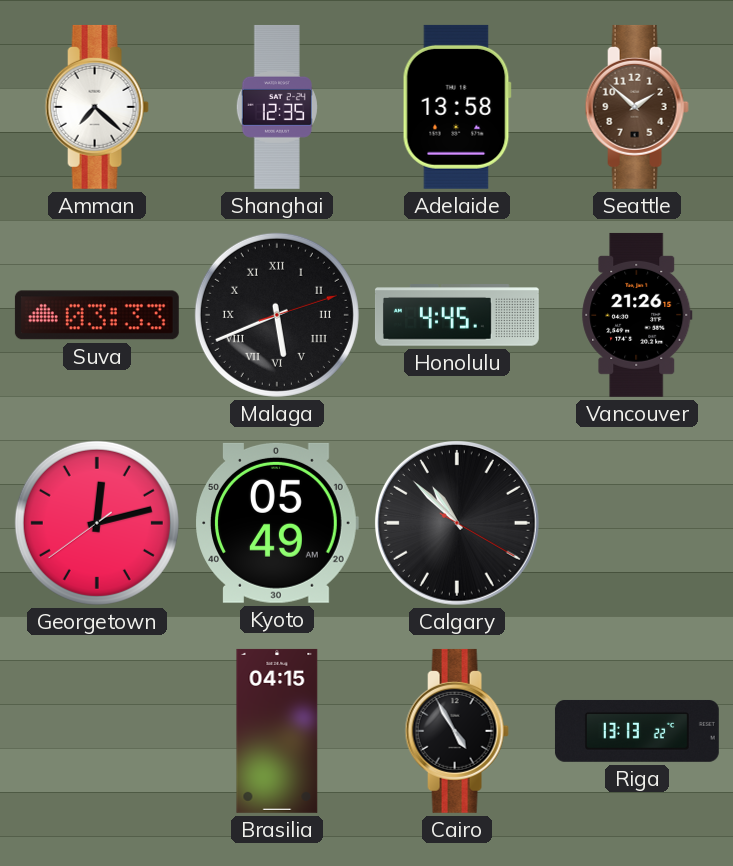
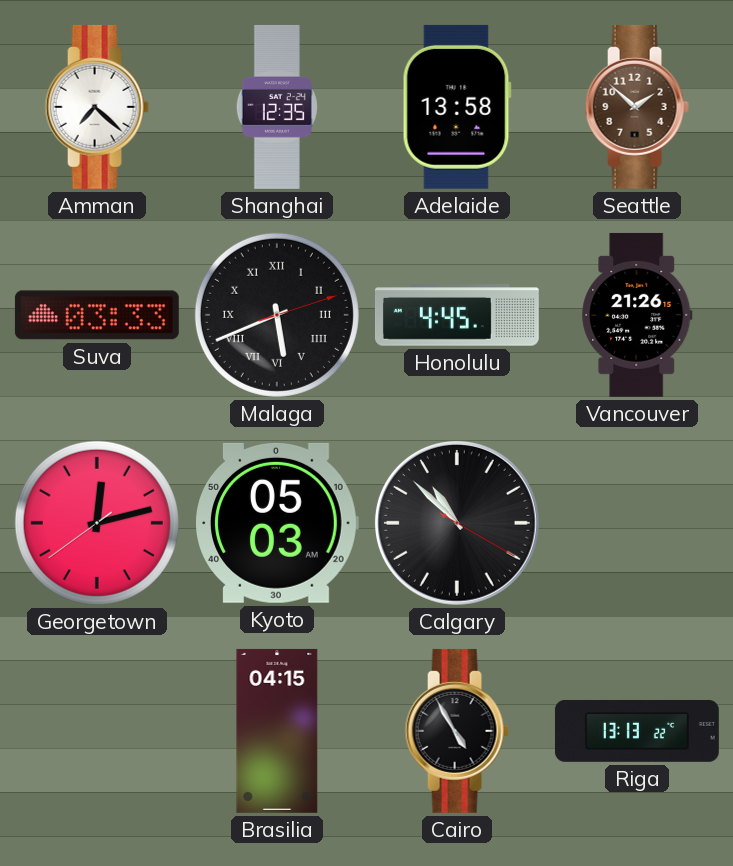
Kyoto: 05:49 -> 05:03 (277, 523)
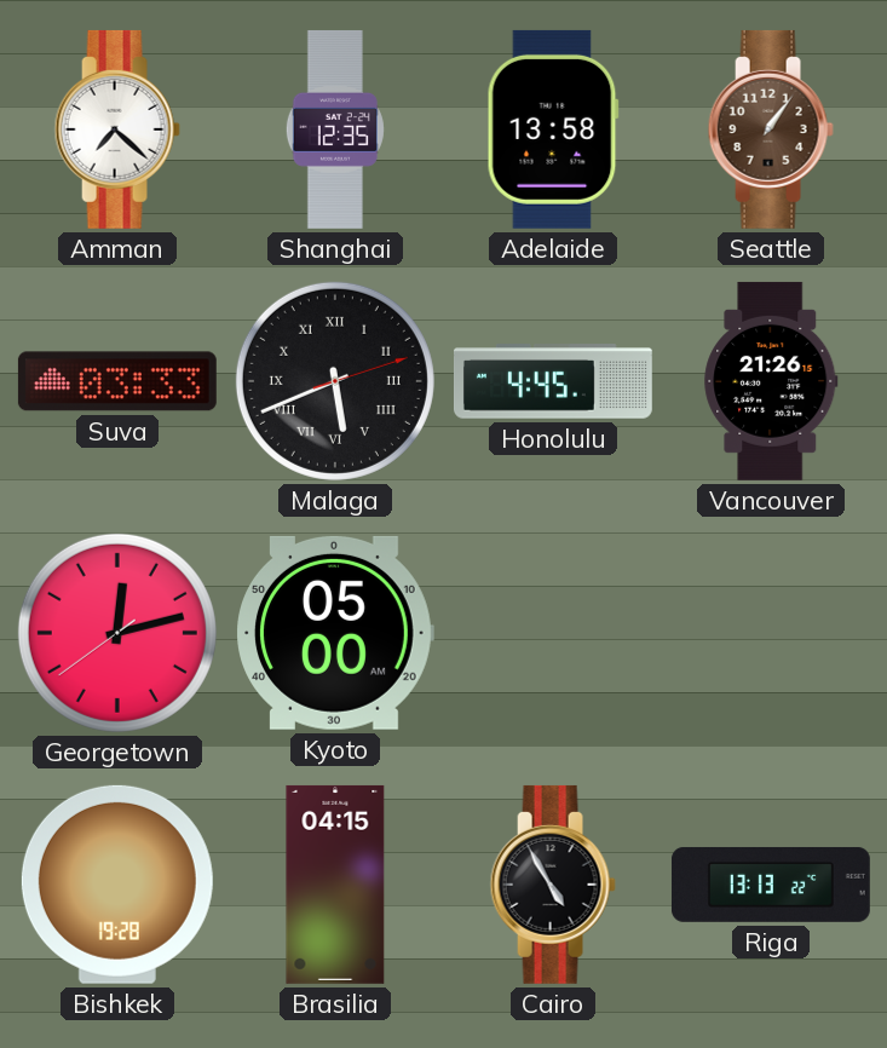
Seattle: 1:52 -> 1:06 (771, 129)
Kyoto: 05:03 -> 05:00 (335, 633)
Calgary: 10:52 -> none (457, 523)
Bishkek: none -> 19:28 (117, 885)
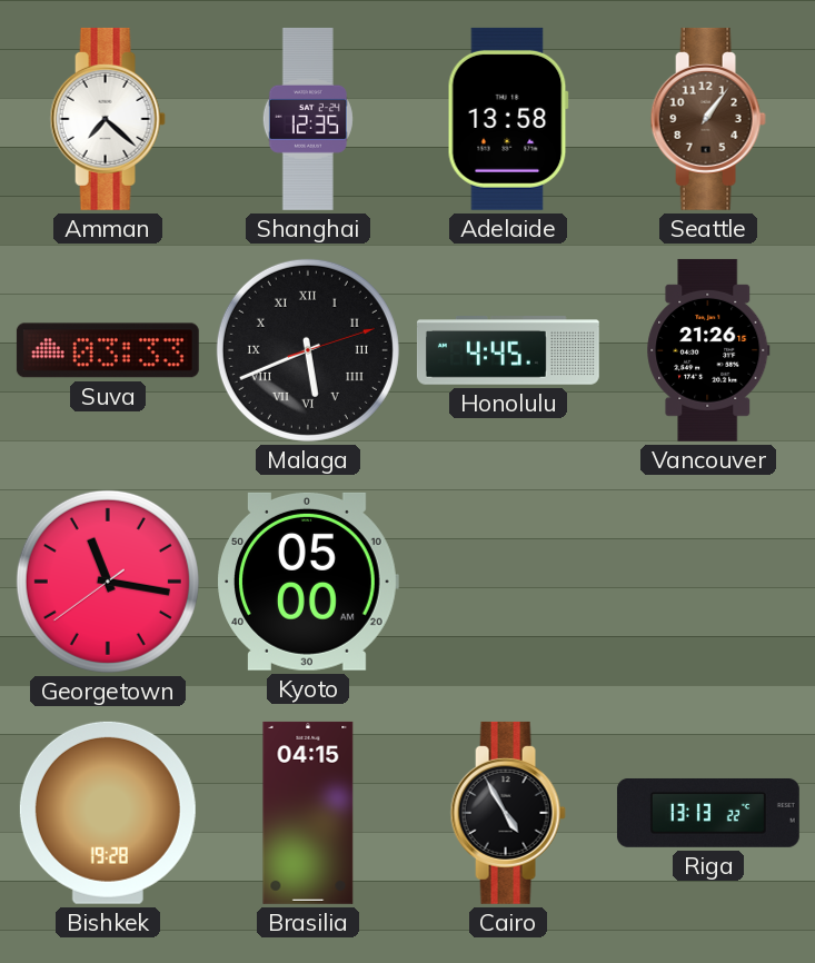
Georgetown: 12:12 -> 11:16 (108, 582)
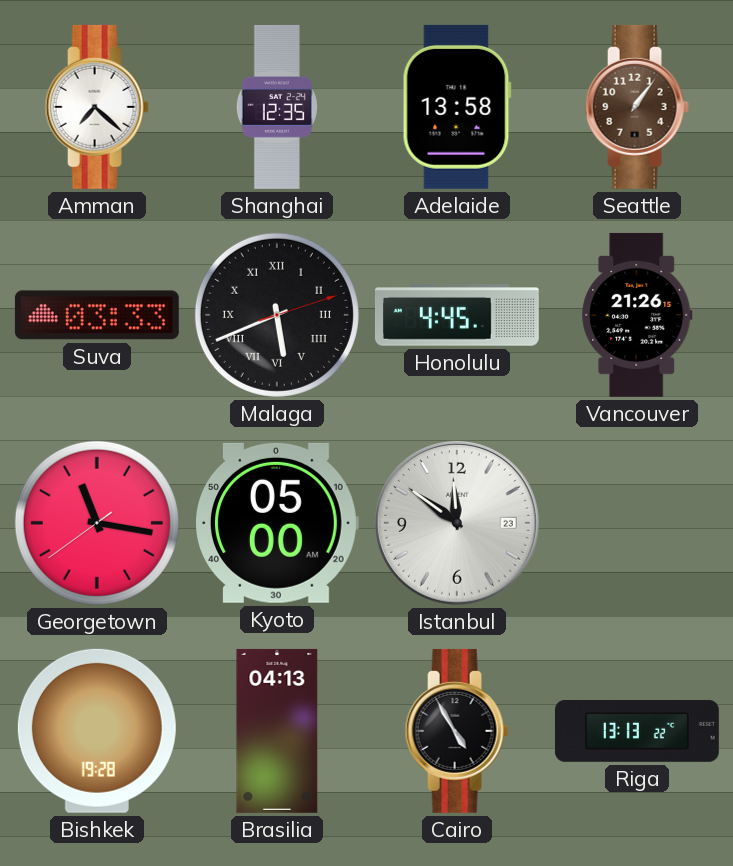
Istanbul: none -> 11:51 (457, 523)
Brasilia: 04:15 -> 04:13 (277, 731)
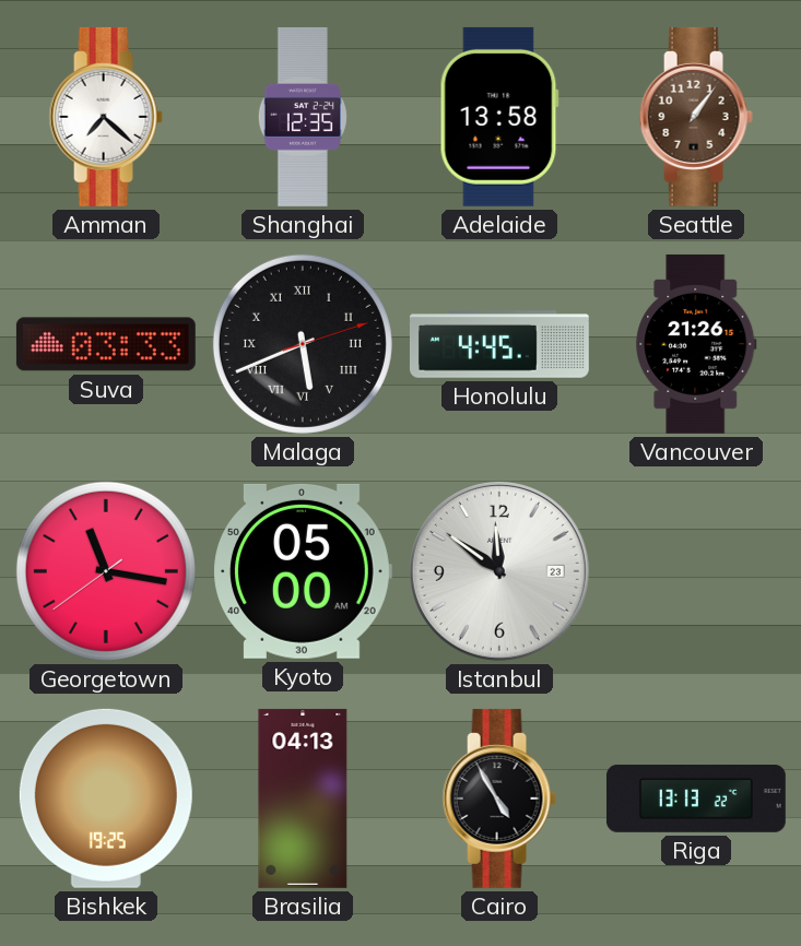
Bishkek: 19:28 -> 19:25 (106, 799)
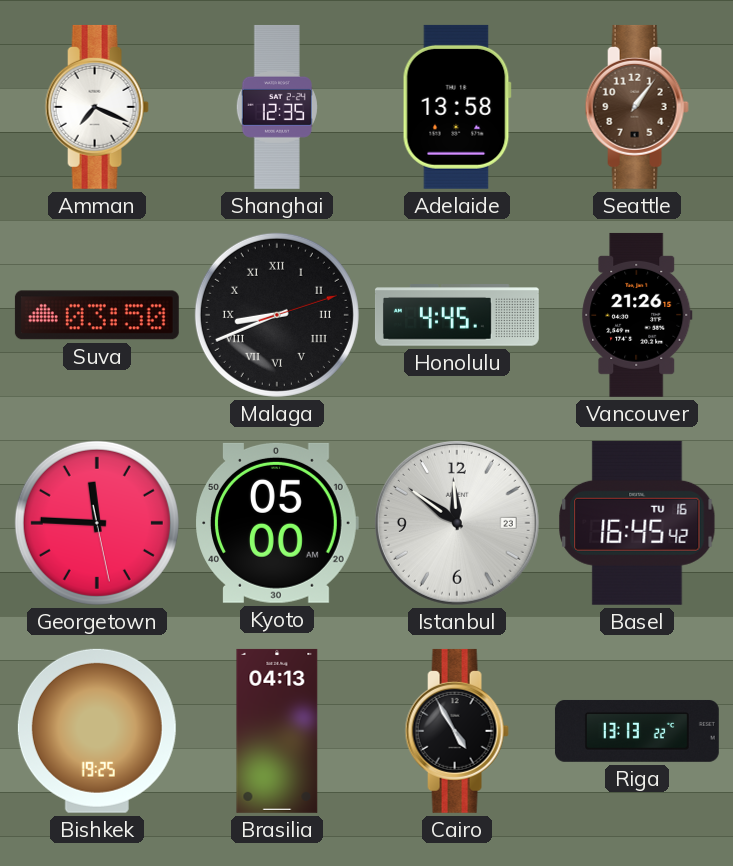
Amman: 7:22 -> 7:19 (97, 107)
Suva: 03:33 -> 03:50 (97, 315)
Malaga: 5:41 -> 8:41 (277, 315)
Georgetown: 11:16 -> 11:45 (97, 523)
Basel: none -> 16:45 (637, 523)
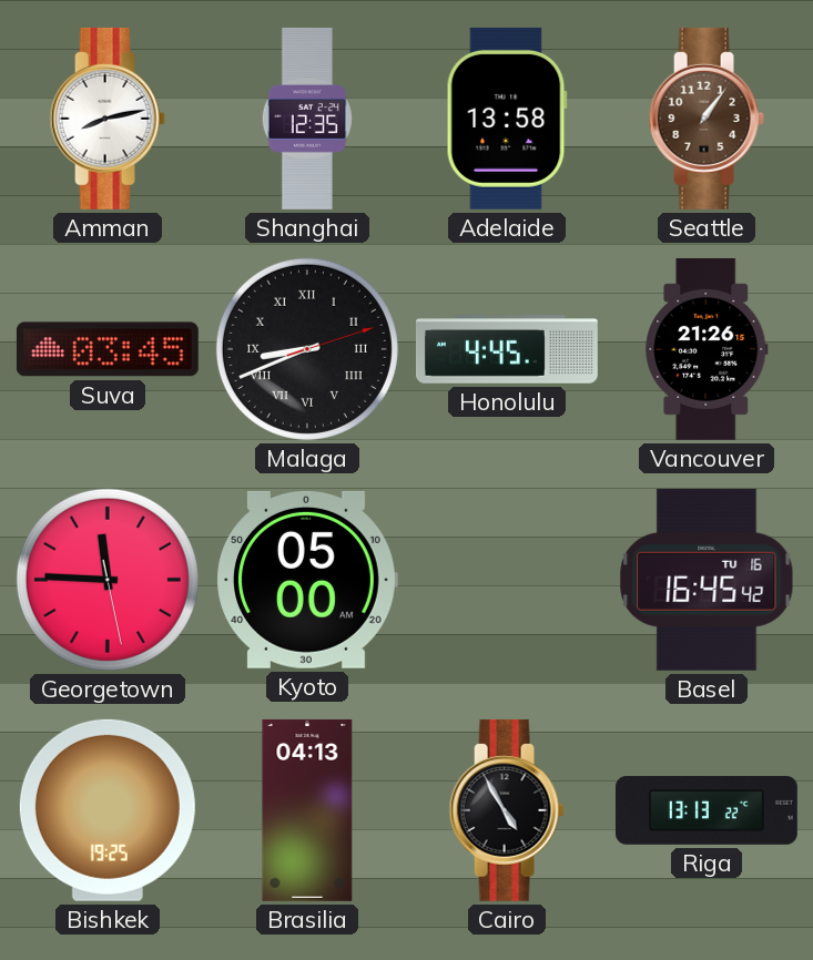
Amman: 7:19 -> 8:13 (108, 119)
Suva: 03:50 -> 03:45 (108, 349)
Istanbul: 11:51 -> none (457, 523)
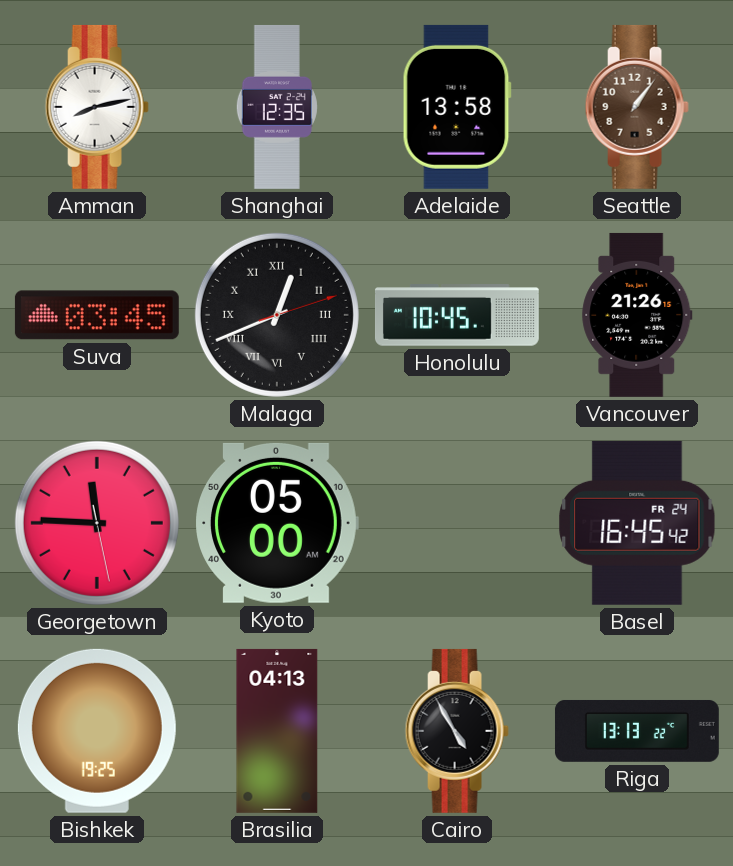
Malaga: 8:41 -> 12:41 (277, 315)
Honolulu: 4:45 -> 10:45 (457, 315)
Basel date: TU 16 -> FR 24 (637, 523)
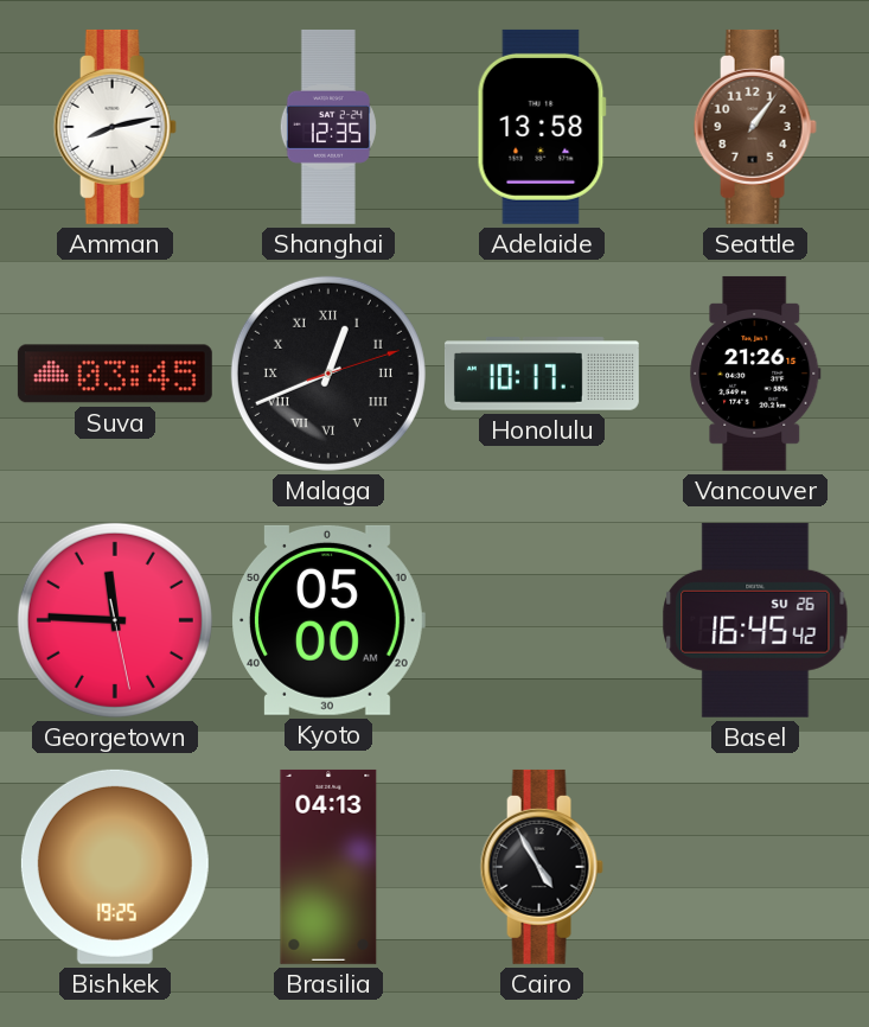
Honolulu: 10:45 -> 10:17 (542, 374)
Basel date: FR 24 -> SU 26 (755, 620)
Riga: 13:13 -> none (637, 731)
